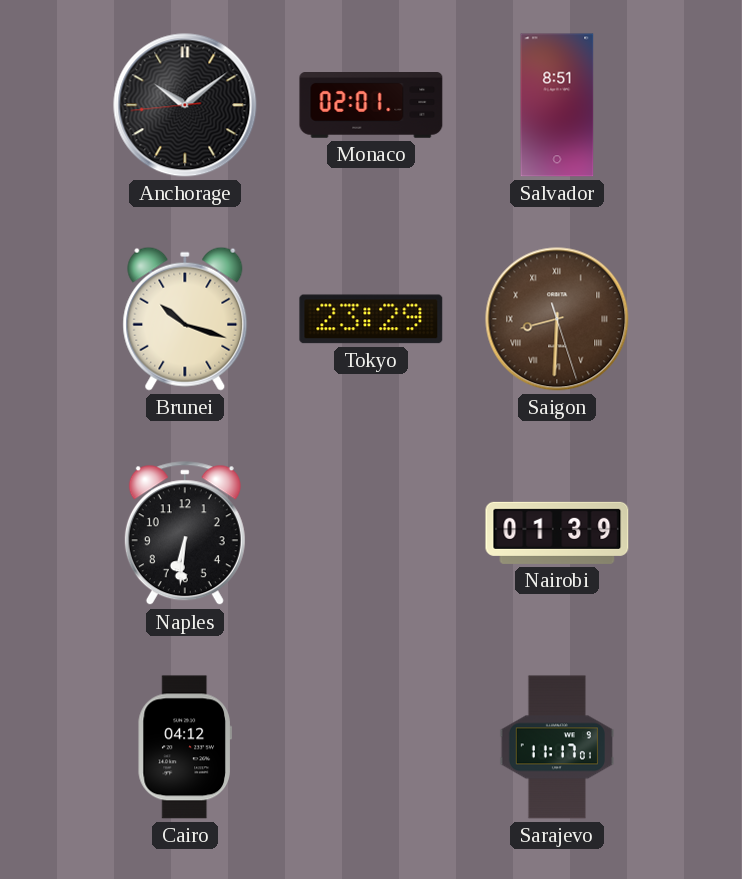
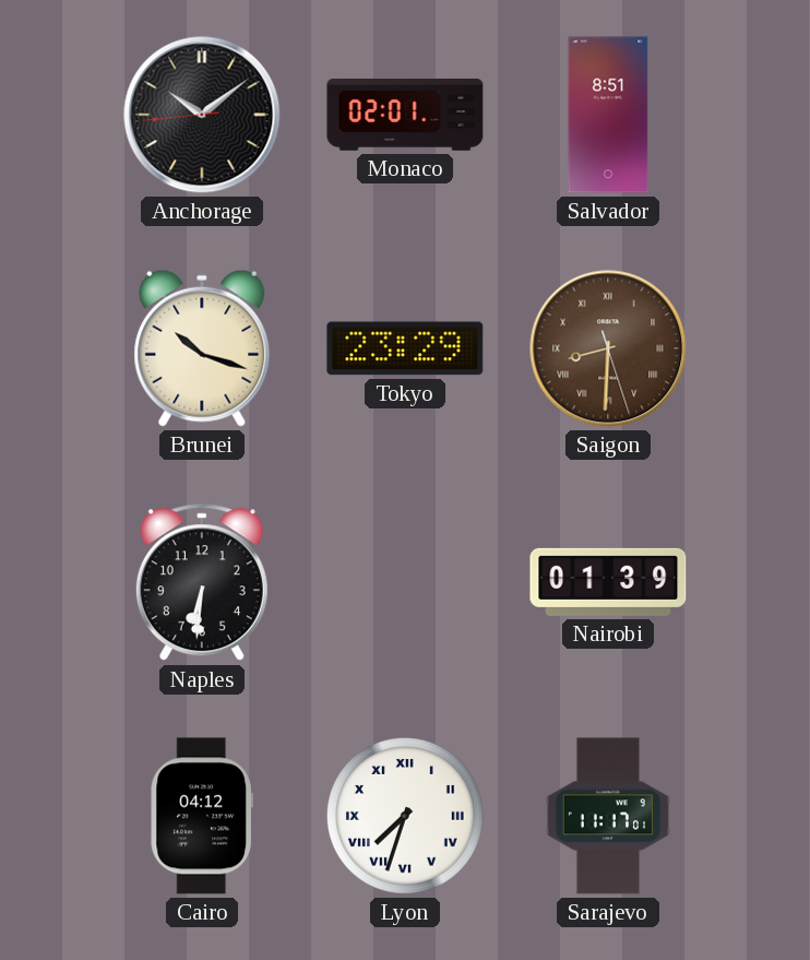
Lyon: none -> 7:33 (405, 816)
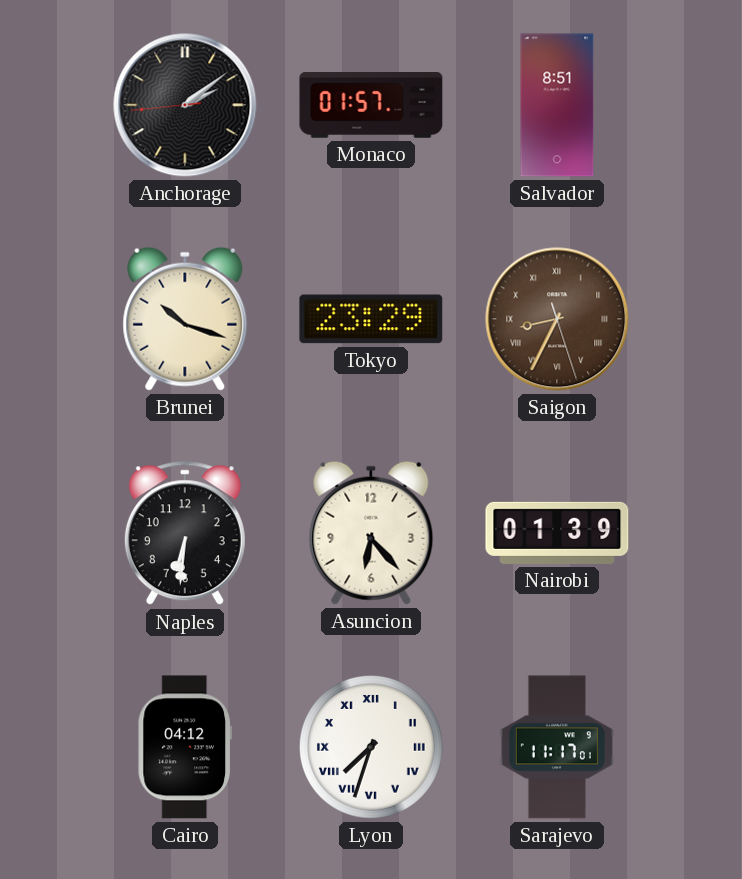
Anchorage: 10:08 -> 2:08 (185, 105)
Monaco: 02:01 -> 01:57 (371, 106)
Saigon: 8:30 -> 8:34 (557, 319)
Asuncion: none -> 6:23 (371, 533)
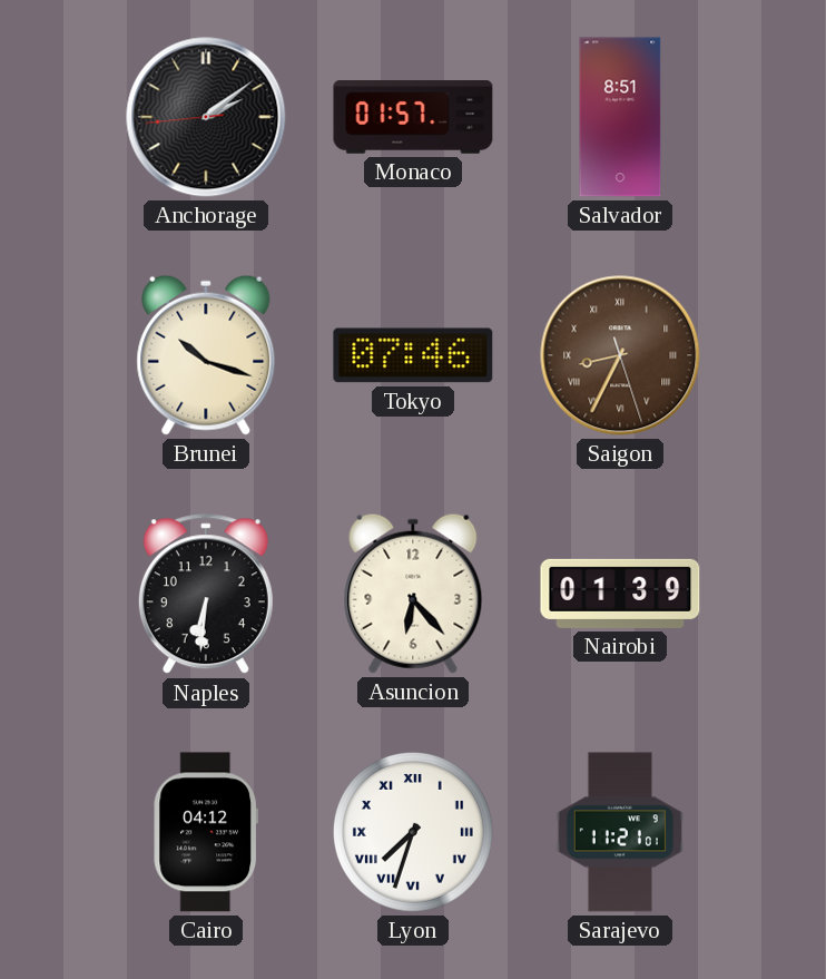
Tokyo: 23:29 -> 07:46 (413, 355)
Sarajevo: 11:17 -> 11:21 (620, 832)
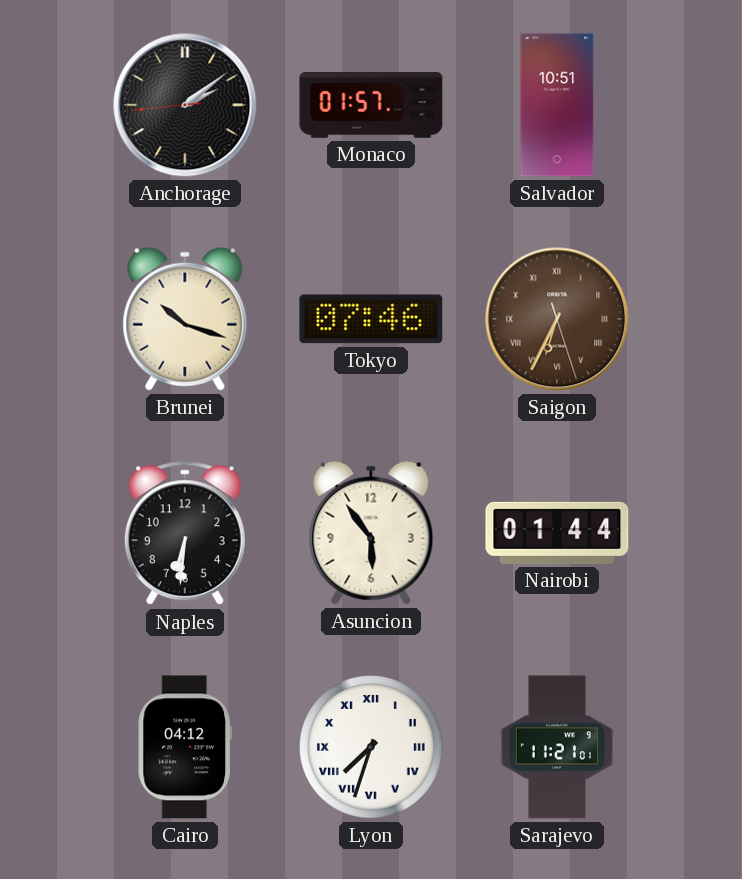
Salvador: 8:51 -> 10:51 (557, 105)
Saigon: 8:34 -> 6:34 (557, 319)
Asuncion: 6:23 -> 5:54 (371, 533)
Nairobi: 01:39 -> 01:44 (557, 533)
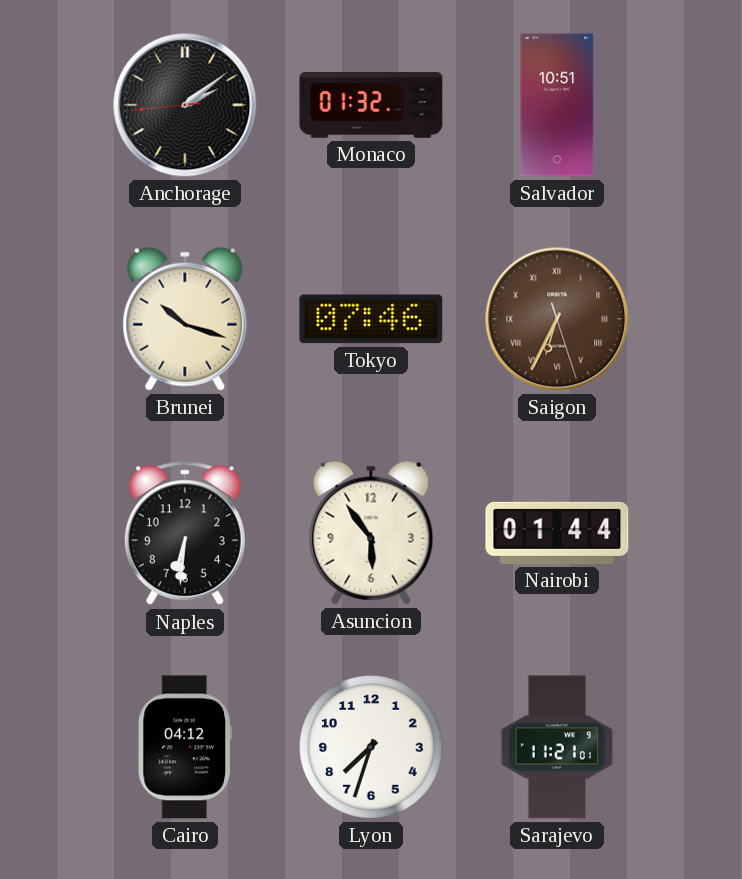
Monaco: 01:57 -> 01:32 (371, 106)
Lyon numerals: Roman -> Arabic (371, 747)
